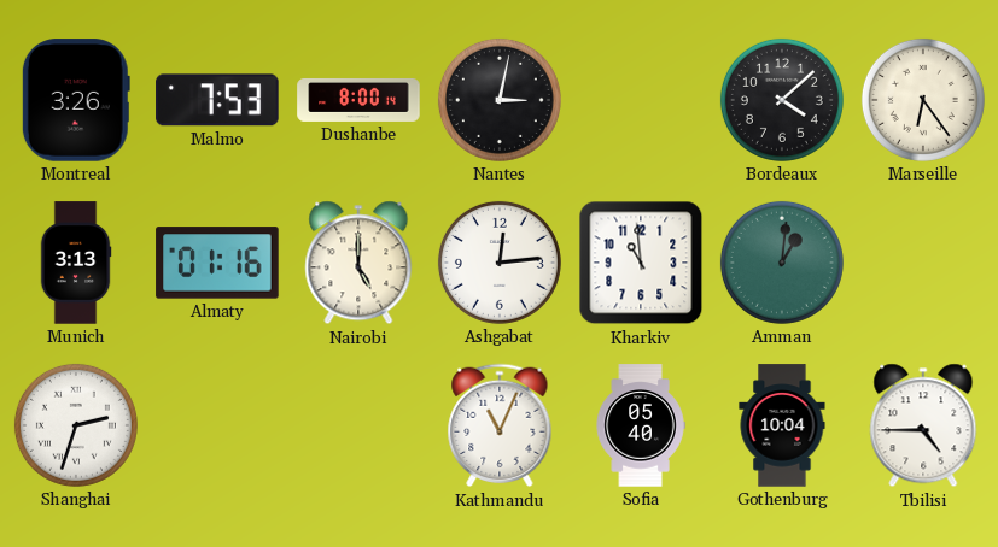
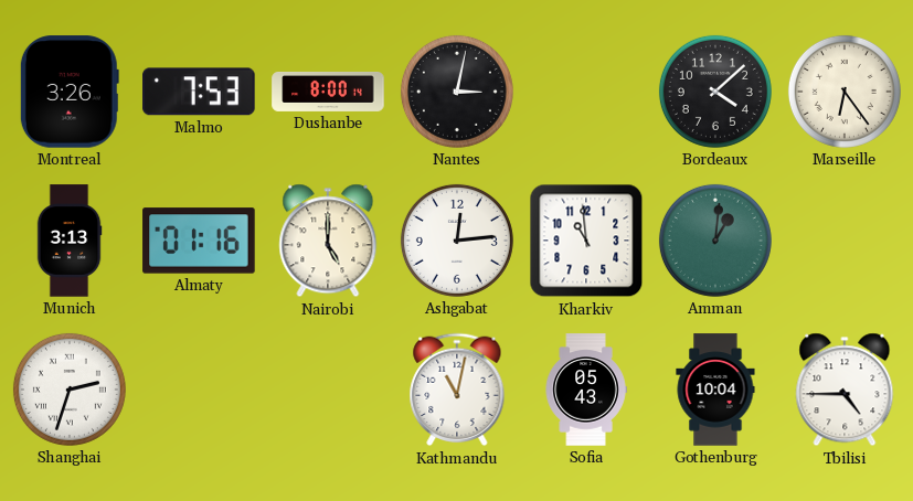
Kathmandu: 11:04 -> 11:02 (457, 390)
Sofia: 05:40 -> 05:43 (586, 390)
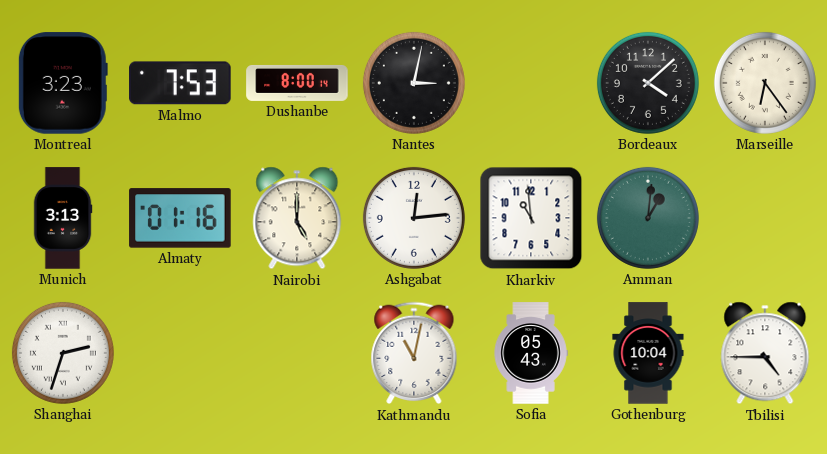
Montreal: 3:26 -> 3:23 (63, 83)
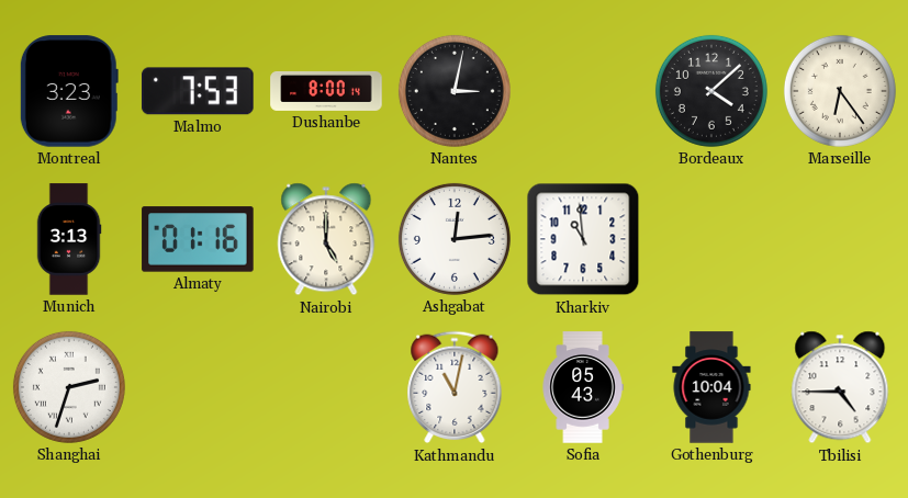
Amman: 1:01 -> none (648, 218)
